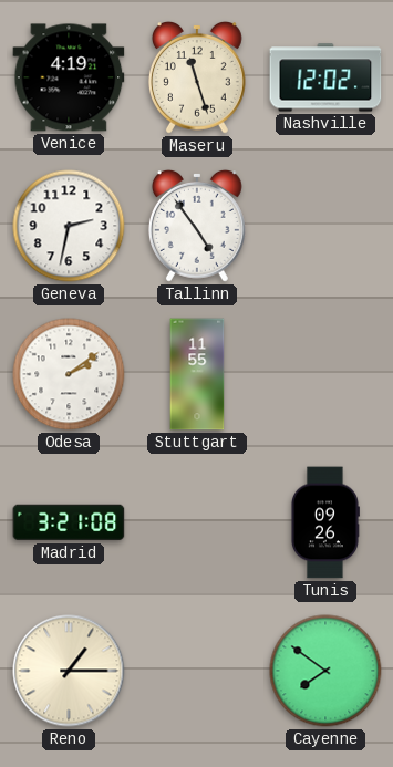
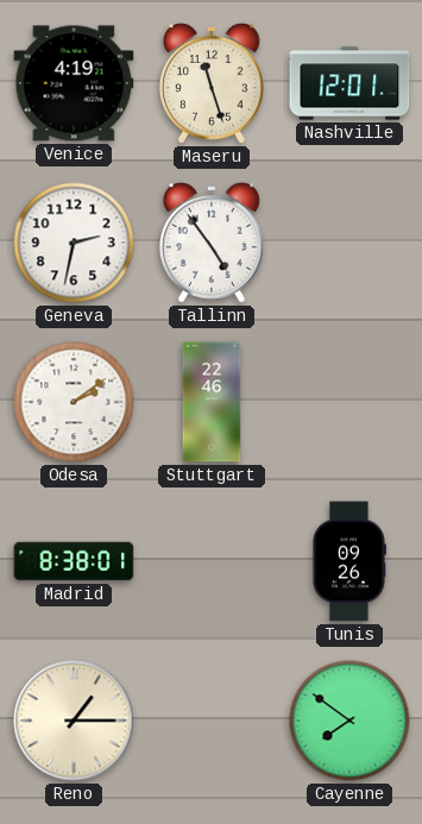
Nashville: 12:02 -> 12:01 (349, 83)
Stuttgart: 11:55 -> 22:46 (212, 402)
Madrid: 3:21 -> 8:38 (74, 561)
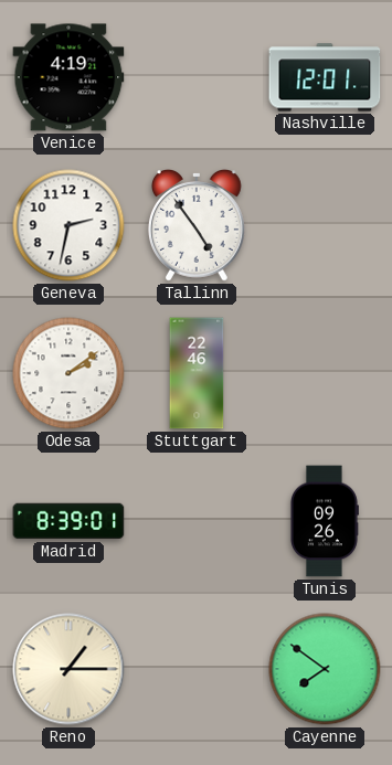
Maseru: 11:27 -> none (212, 84)
Madrid: 8:38 -> 8:39 (68, 521)
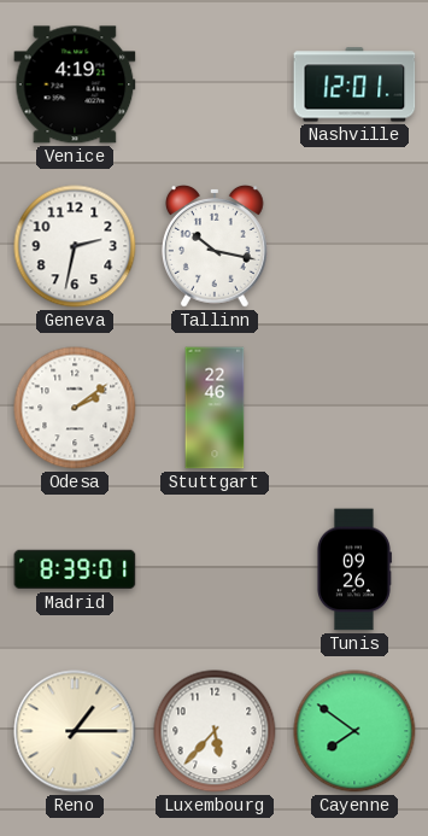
Tallinn: 4:54 -> 10:17 (215, 247)
Luxembourg: none -> 5:37 (215, 731)
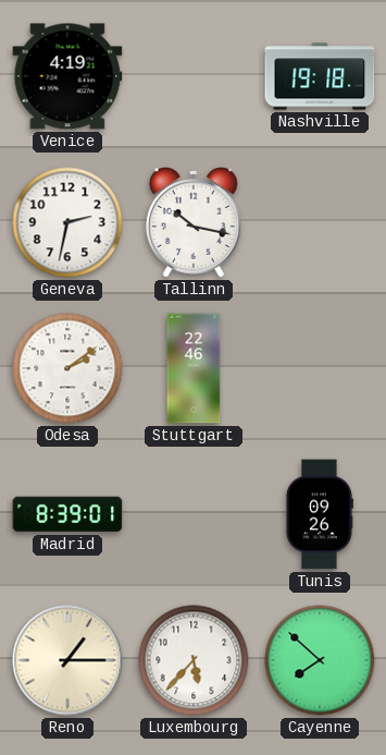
Nashville: 12:01 -> 19:18 (320, 76)
Cayenne: 7:51 -> 7:52 (320, 660)
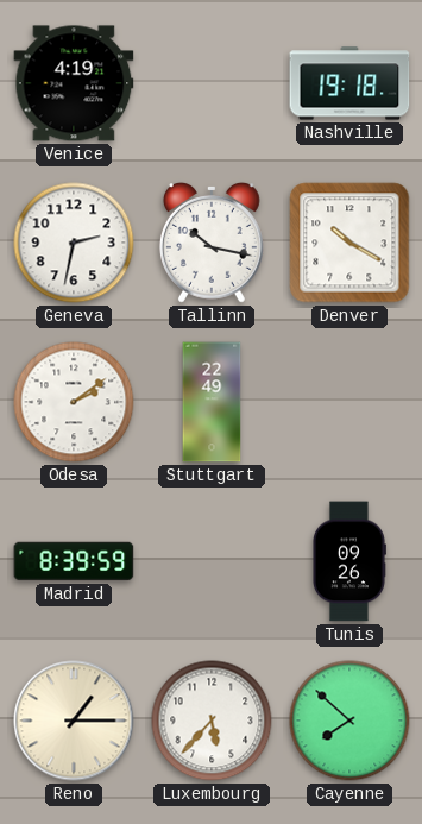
Denver: none -> 10:20 (349, 243)
Stuttgart: 22:46 -> 22:49 (212, 402)
Madrid: 8:39:01 -> 8:39:59 (74, 561)
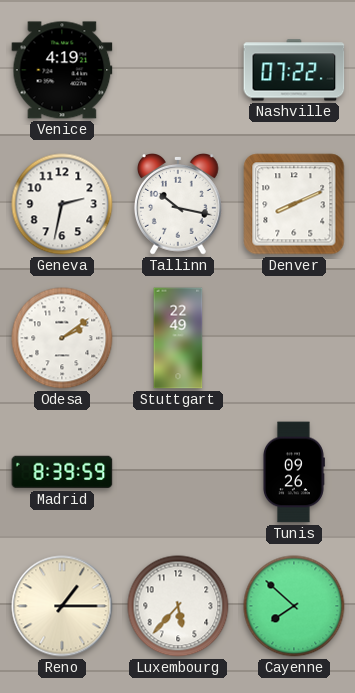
Nashville: 19:18 -> 07:22 (294, 70)
Denver: 10:20 -> 8:11 (294, 204)
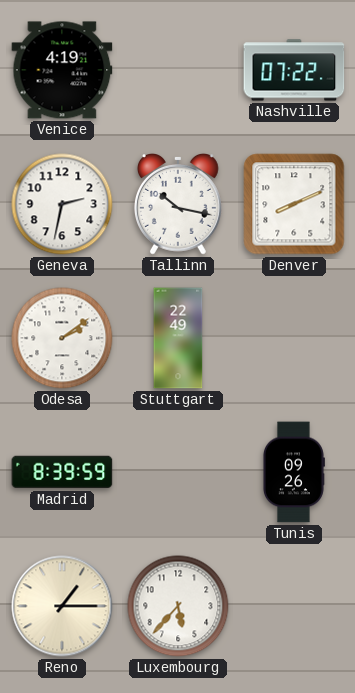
Cayenne: 7:52 -> none (294, 606)
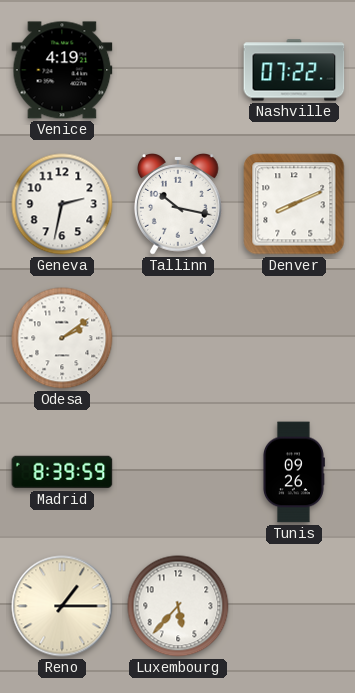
Stuttgart: 22:49 -> none (178, 338)
